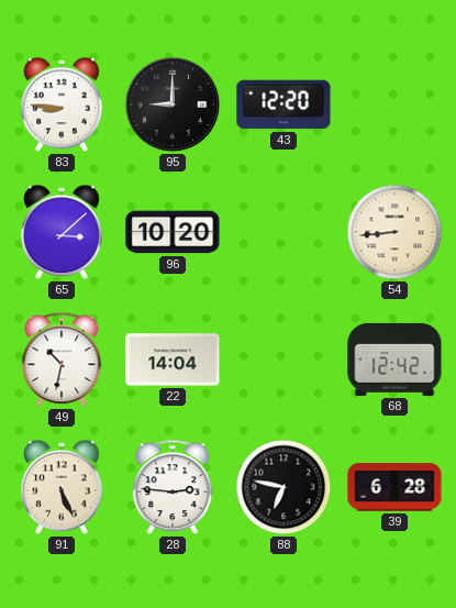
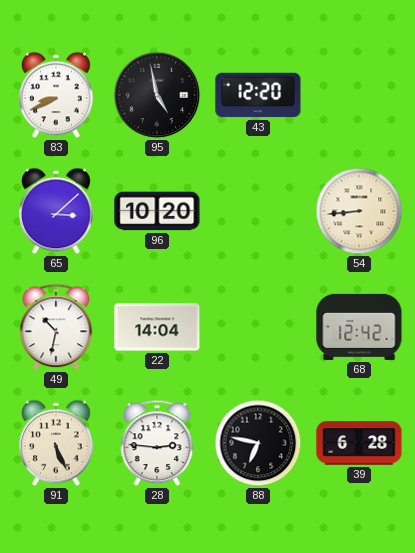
83: 8:46 -> 8:41 (56, 95)
95: 9:00 -> 4:58 (157, 95)
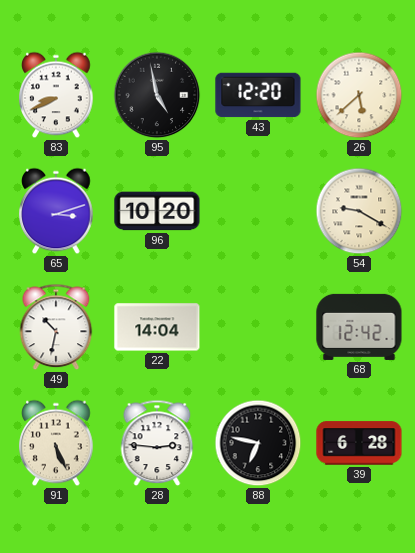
26: none -> 5:38 (359, 95)
65: 3:08 -> 3:12 (56, 211)
54: 8:44 -> 9:20 (359, 211)
